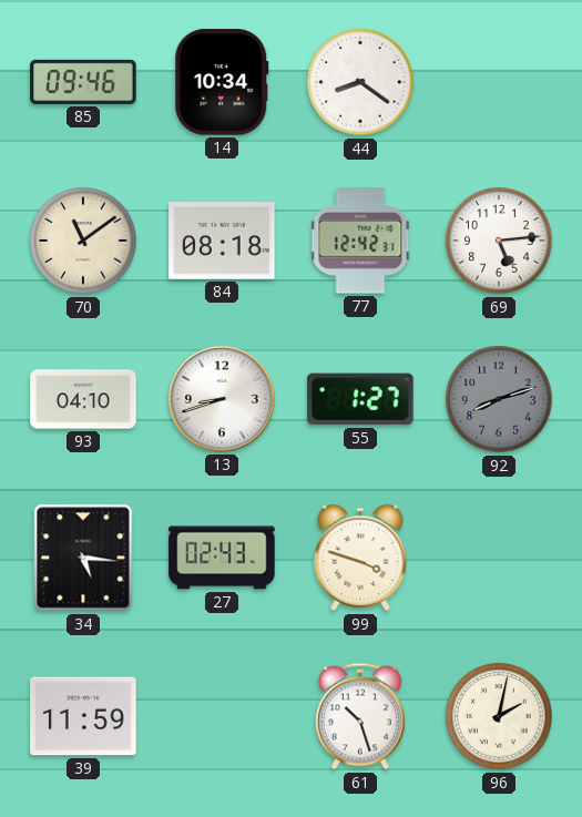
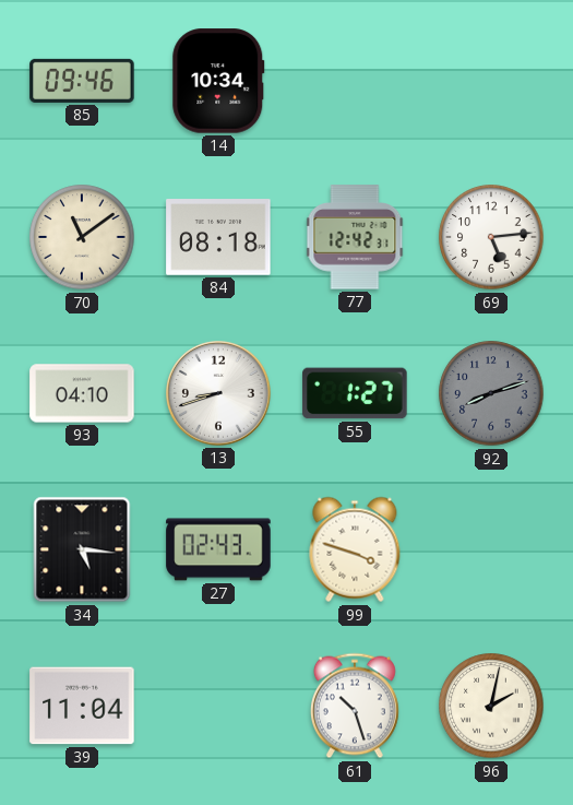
44: 8:21 -> none (360, 82)
39: 11:59 -> 11:04 (82, 706)
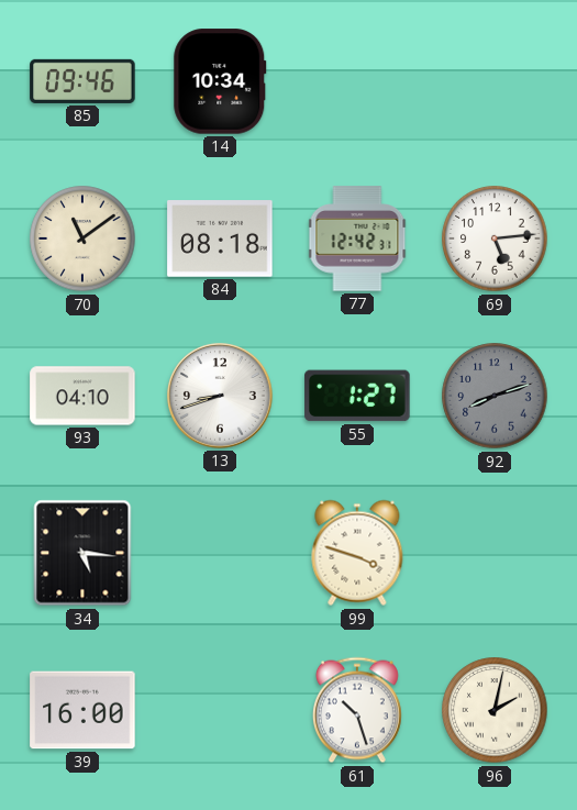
27: 02:43 -> none (218, 549)
39: 11:04 -> 16:00 (82, 710)
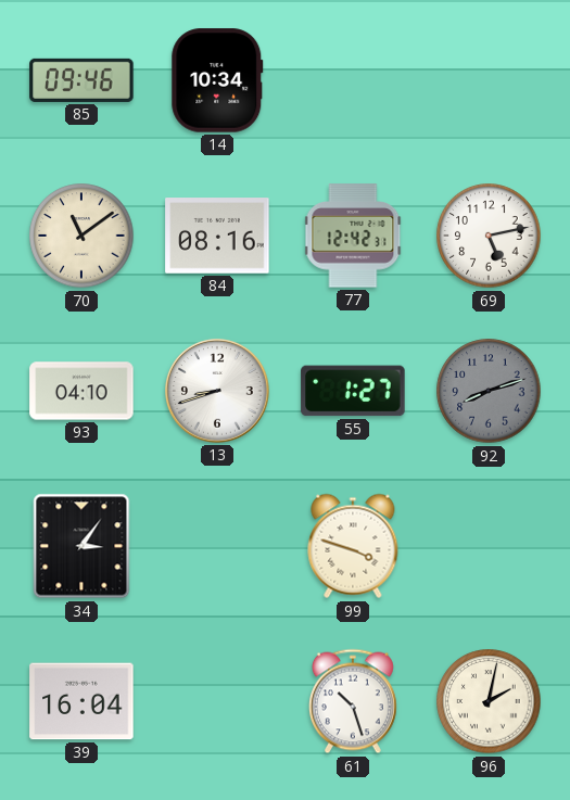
84: 08:18 -> 08:16 (217, 236)
69: 5:14 -> 5:13 (489, 236)
34: 5:16 -> 3:06 (81, 546)
39: 16:00 -> 16:04 (81, 701)
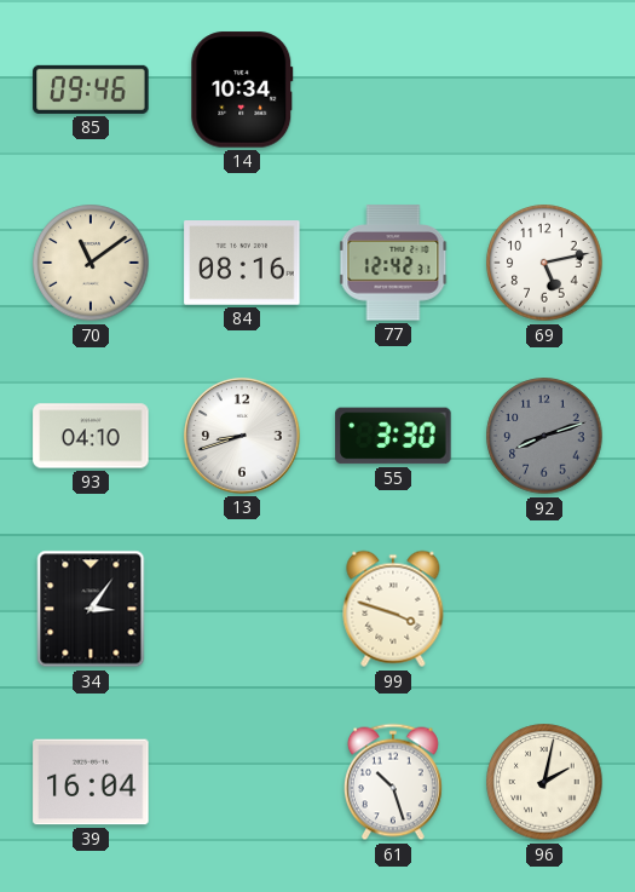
55: 1:27 -> 3:30 (393, 436)
